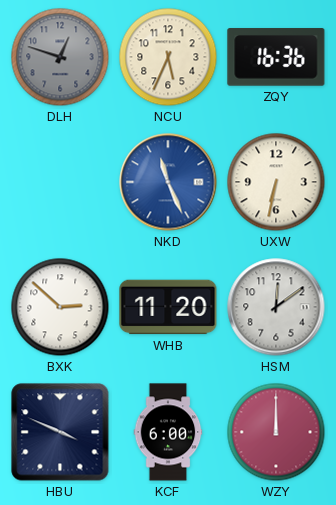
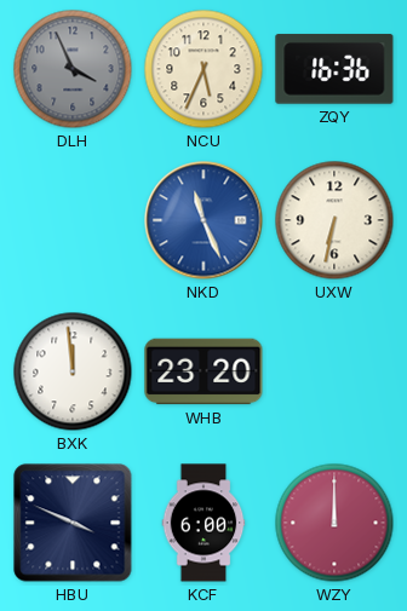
DLH: 12:48 -> 3:56 (73, 69)
BXK: 2:52 -> 11:59 (73, 371)
WHB: 11:20 -> 23:20 (203, 371)
HSM: 12:09 -> none (276, 307)
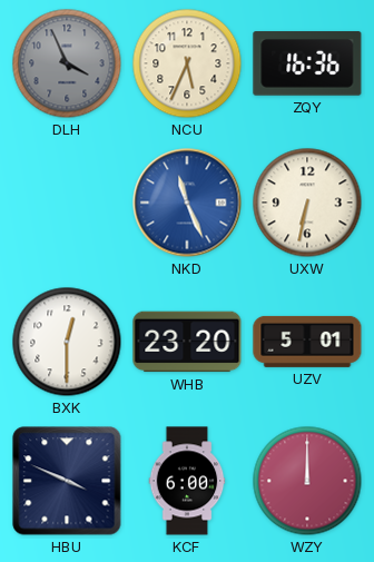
BXK: 11:59 -> 12:30 (67, 342)
UZV: none -> 5:01 (307, 342)
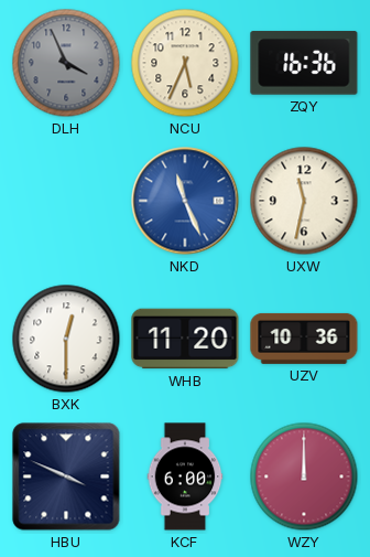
UXW: 6:32 -> 11:32 (304, 201)
WHB: 23:20 -> 11:20 (185, 339)
UZV: 5:01 -> 10:36 (304, 339)
